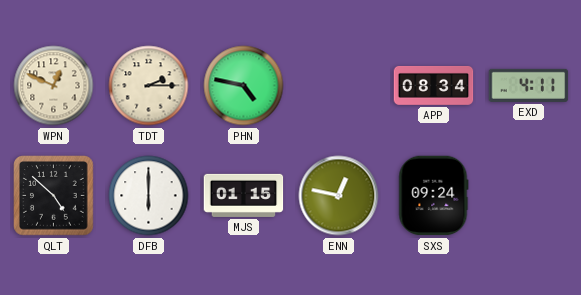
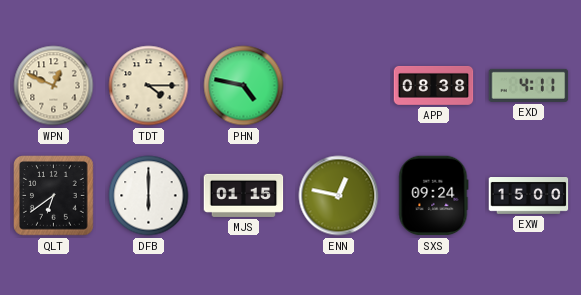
TDT: 2:15 -> 4:15 (149, 86)
APP: 08:34 -> 08:38 (434, 85)
QLT: 4:52 -> 6:39 (54, 196)
EXW: none -> 15:00 (529, 196)
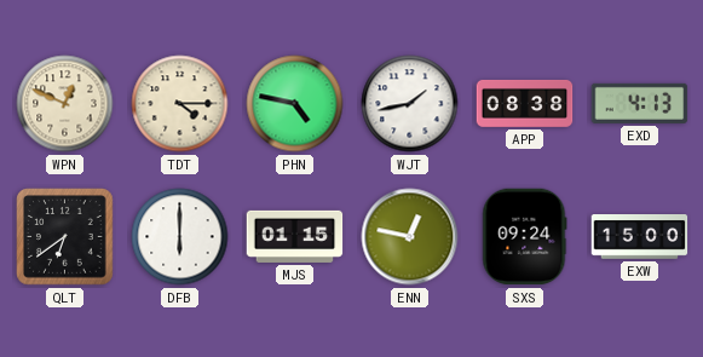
WJT: none -> 1:43 (410, 104)
EXD: 4:11 -> 4:13 (640, 103)
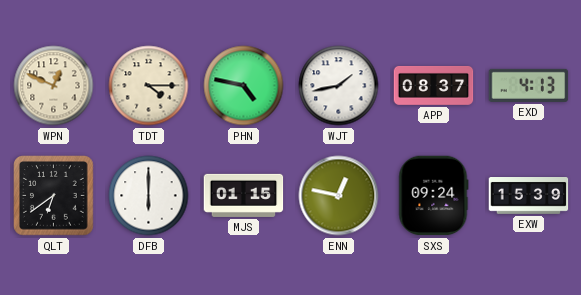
APP: 08:38 -> 08:37 (434, 85)
EXW: 15:00 -> 15:39 (529, 196)
